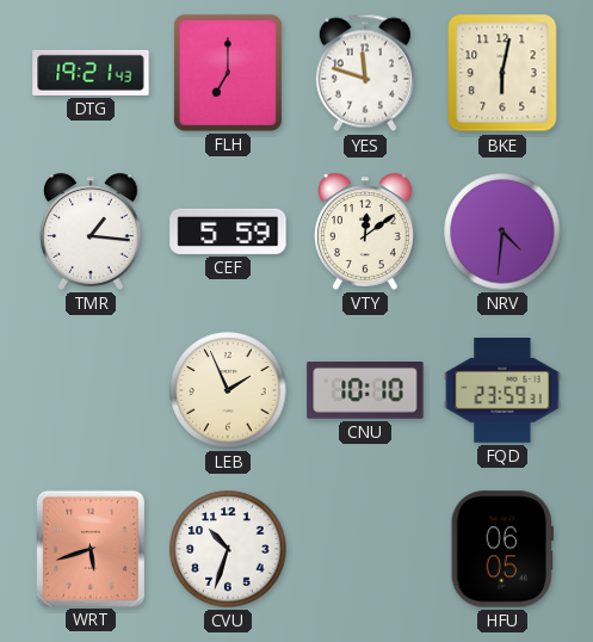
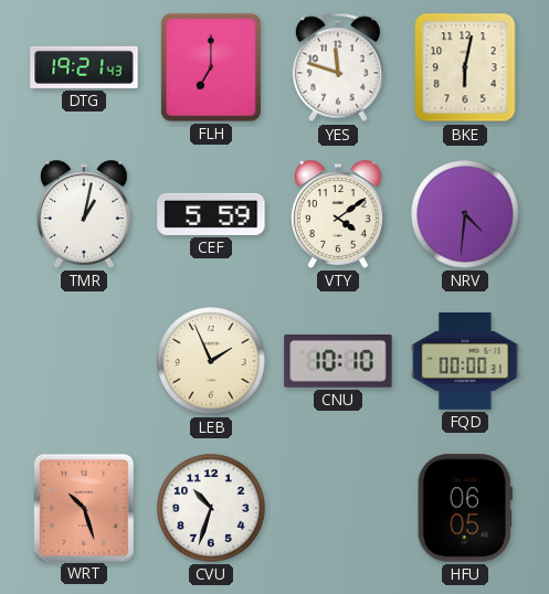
TMR: 1:16 -> 1:02 (85, 214)
VTY: 12:09 -> 4:09 (339, 214)
FQD: 23:59 -> 00:00 (465, 362)
WRT: 5:42 -> 10:27 (83, 507)
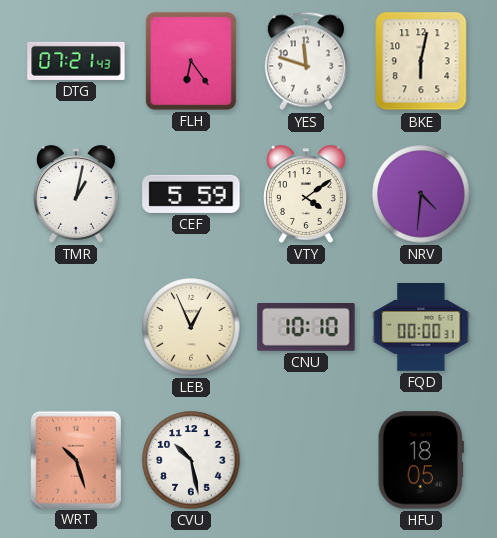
DTG: 19:21 -> 07:21 (76, 61)
FLH: 7:00 -> 6:24 (191, 61)
LEB: 1:56 -> 12:56 (191, 327)
CVU: 10:33 -> 10:28 (191, 460)
HFU: 06:05 -> 18:05 (421, 460)
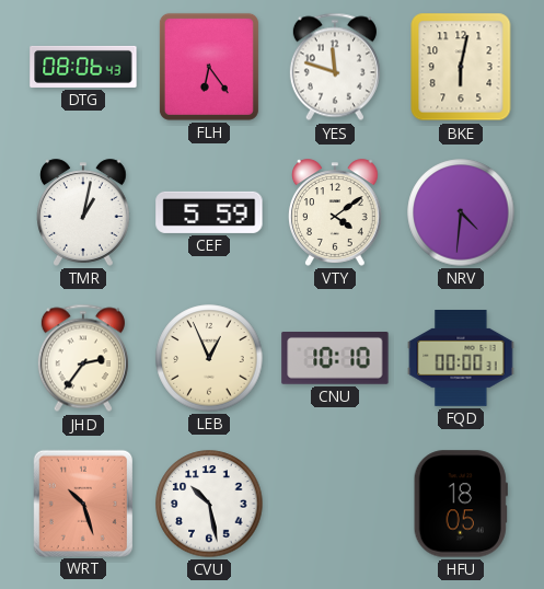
DTG: 07:21 -> 08:06 (83, 67)
JHD: none -> 2:36 (83, 358)
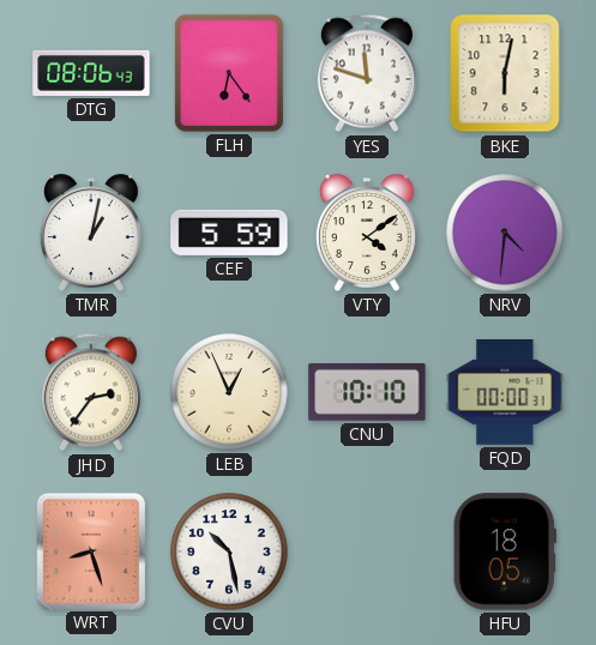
WRT: 10:27 -> 8:27 (90, 550)
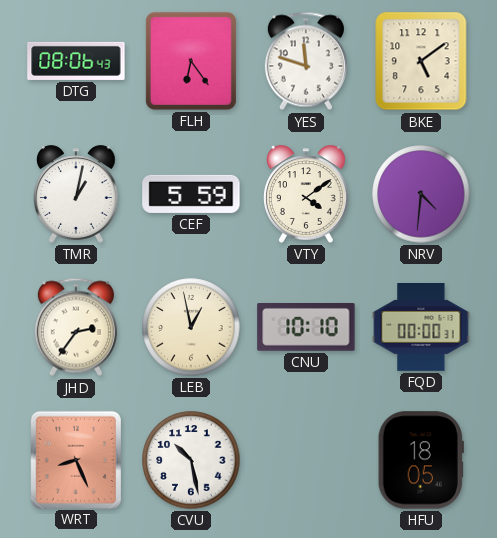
BKE: 6:02 -> 5:09 (421, 61)
LEB: 12:56 -> 12:58 (191, 327)
WRT: 8:27 -> 8:26 (75, 459)
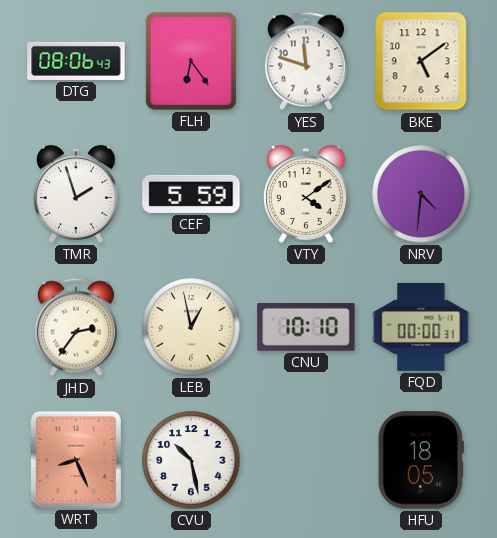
TMR: 1:02 -> 1:57 (77, 194)
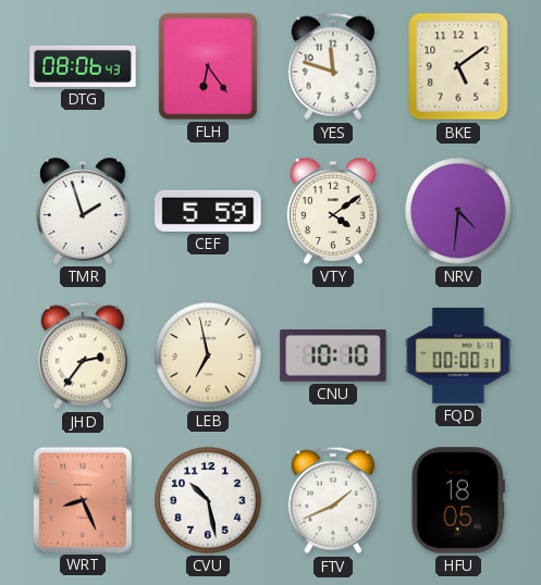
LEB: 12:58 -> 6:58 (208, 356)
FTV: none -> 1:41 (333, 500)
